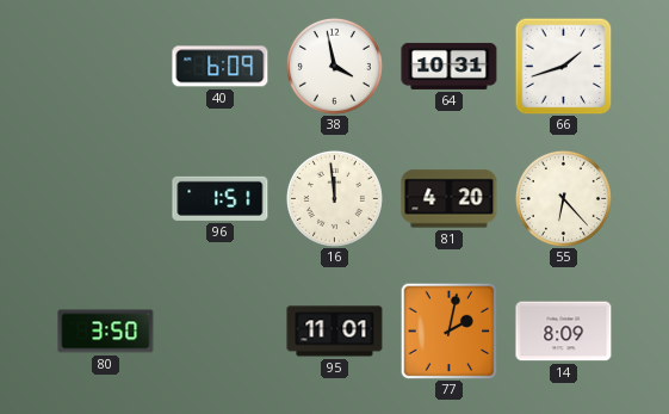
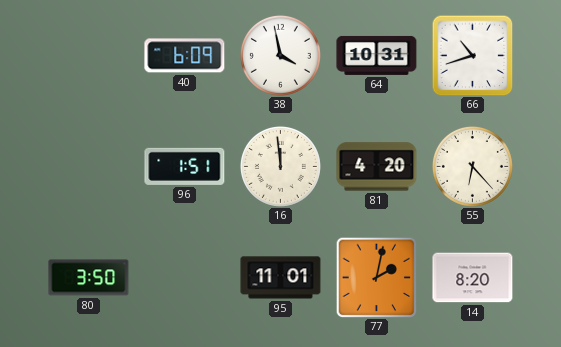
66: 1:42 -> 10:42 (472, 55)
14: 8:09 -> 8:20 (473, 278)
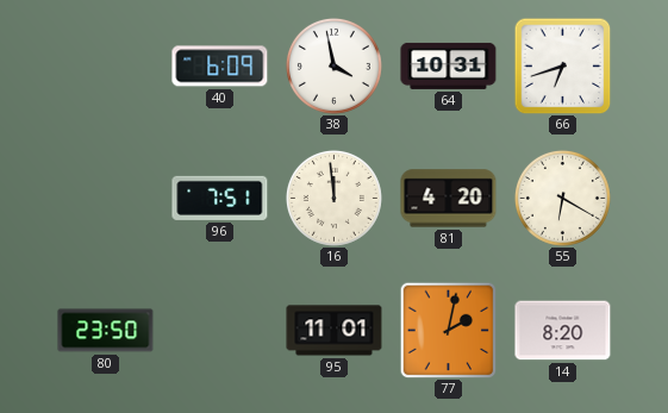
66: 10:42 -> 6:42 (562, 65)
96: 1:51 -> 7:51 (220, 198)
55: 6:23 -> 6:20 (562, 198)
80: 3:50 -> 23:50 (106, 331)
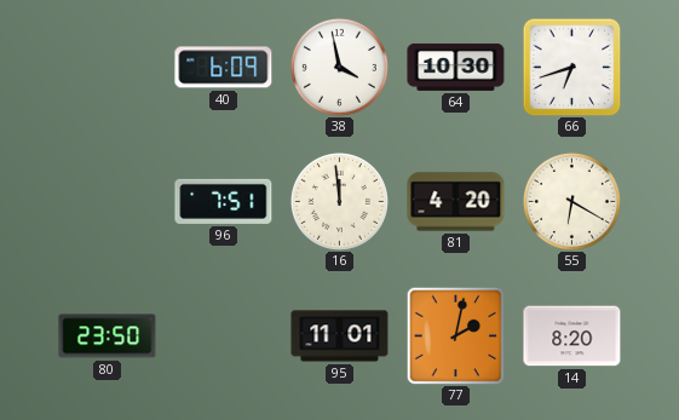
64: 10:31 -> 10:30 (456, 67)
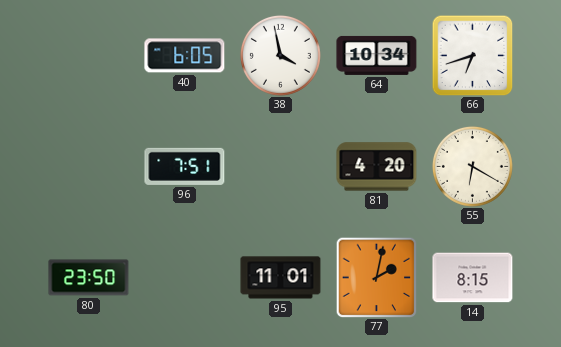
40: 6:09 -> 6:05 (185, 56)
64: 10:30 -> 10:34 (377, 55)
16: 11:59 -> none (339, 201)
14: 8:20 -> 8:15 (473, 278)
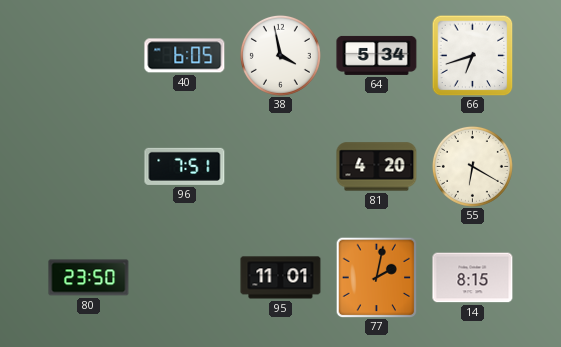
64: 10:34 -> 5:34 (377, 55)
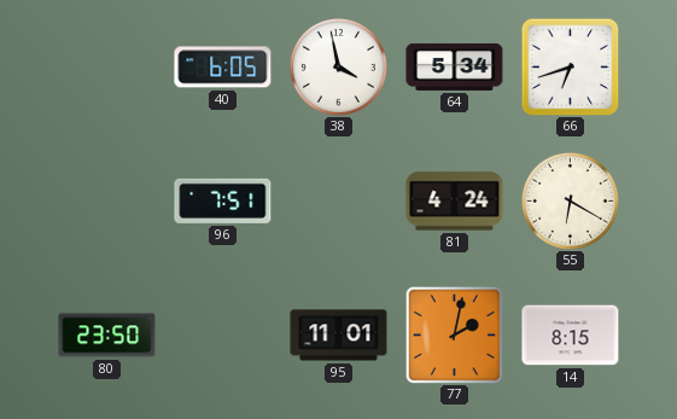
81: 4:20 -> 4:24 (455, 202)
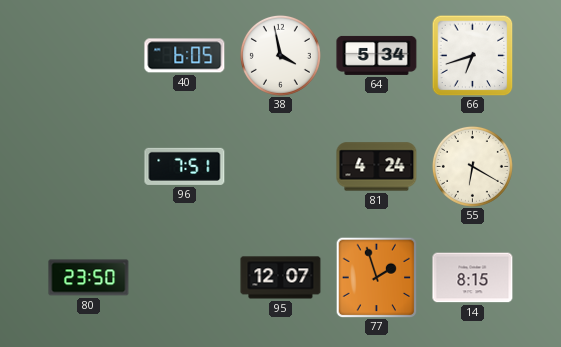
95: 11:01 -> 12:07 (281, 278)
77: 2:02 -> 1:57 (376, 277)
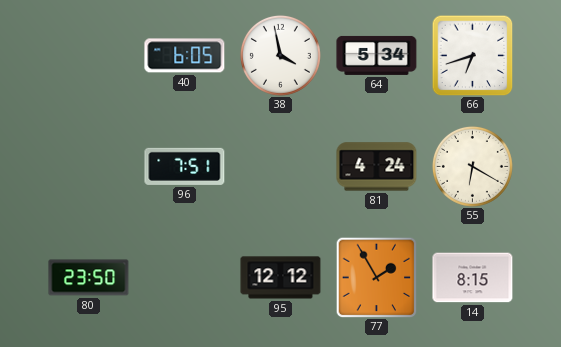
95: 12:07 -> 12:12 (281, 278)
77: 1:57 -> 1:55 (376, 277)
